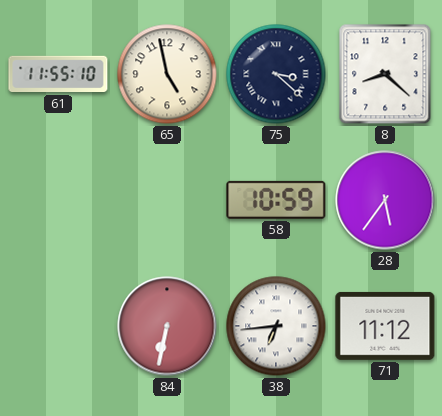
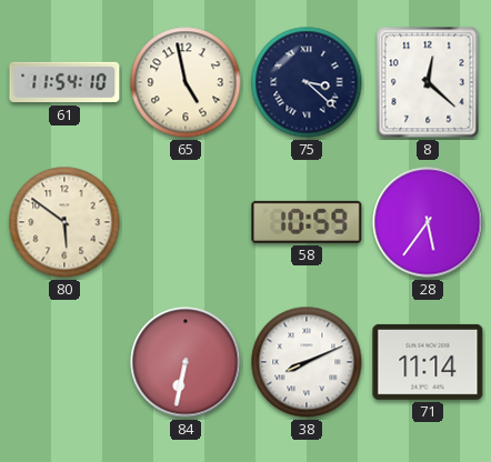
61: 11:55 -> 11:54 (64, 82)
8: 8:22 -> 12:22 (428, 82)
80: none -> 5:51 (64, 222)
38: 6:44 -> 8:11 (307, 362)
71: 11:12 -> 11:14 (428, 362)
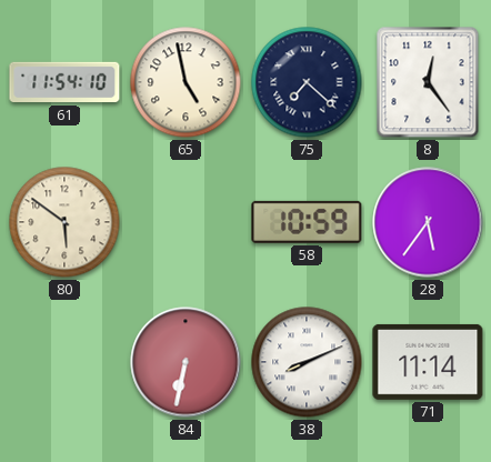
75: 3:22 -> 7:22 (307, 82)
8: 12:22 -> 12:24 (428, 82)
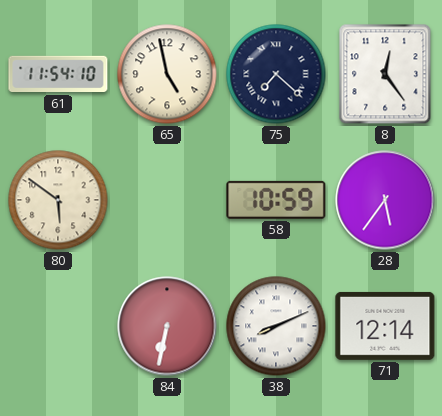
71: 11:14 -> 12:14 (385, 326)
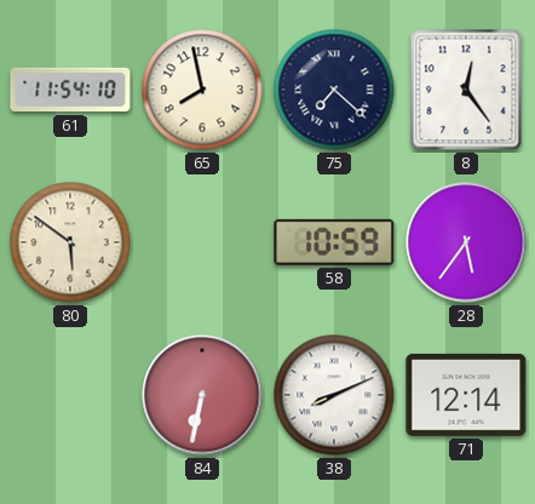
65: 4:58 -> 7:58 (202, 90)
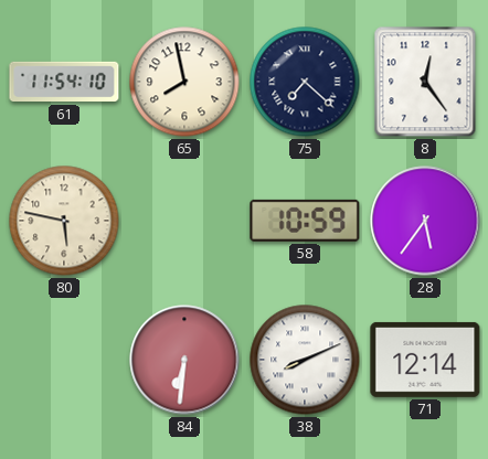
80: 5:51 -> 5:47 (64, 221)
84: 6:32 -> 6:31 (184, 360)
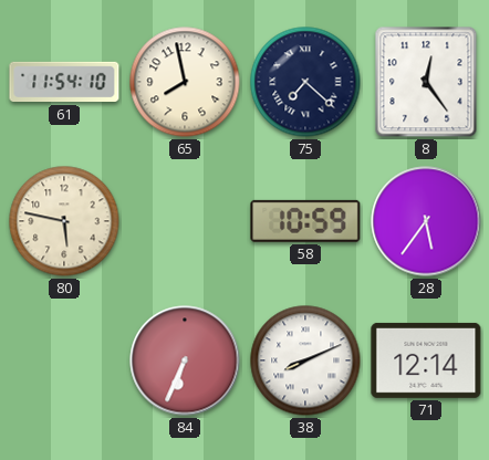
84: 6:31 -> 6:34 (185, 360)
